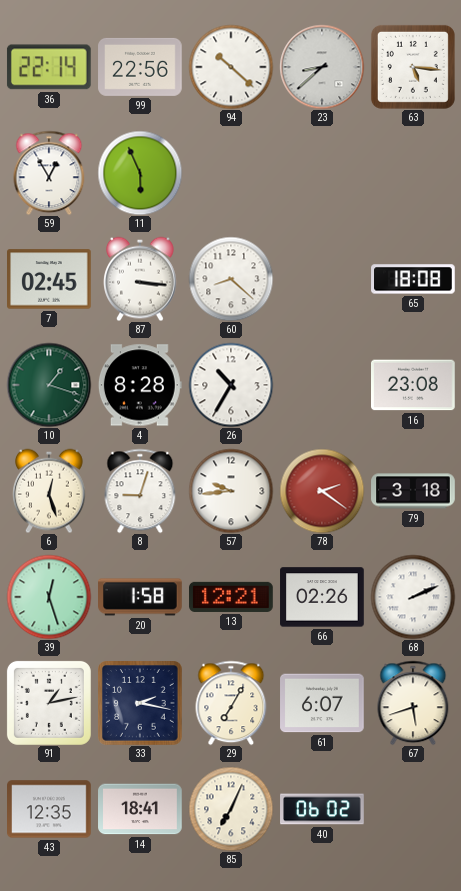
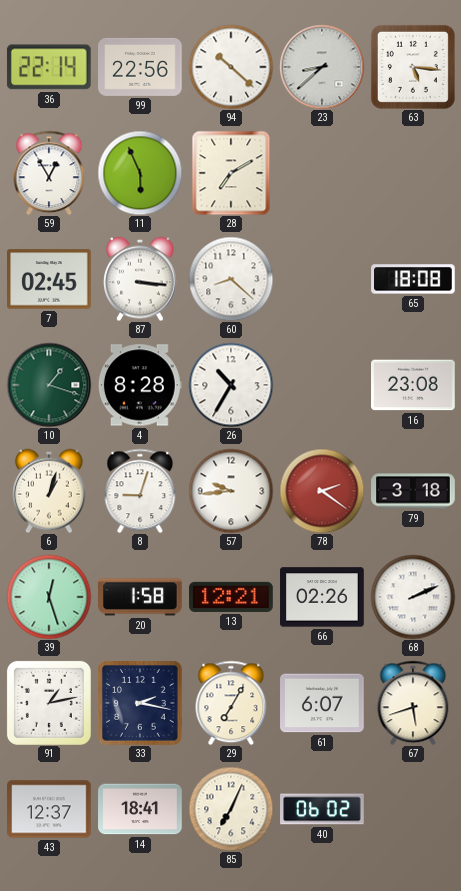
28: none -> 7:10 (231, 173)
6: 12:27 -> 1:03 (50, 491)
43: 12:35 -> 12:37 (49, 809)
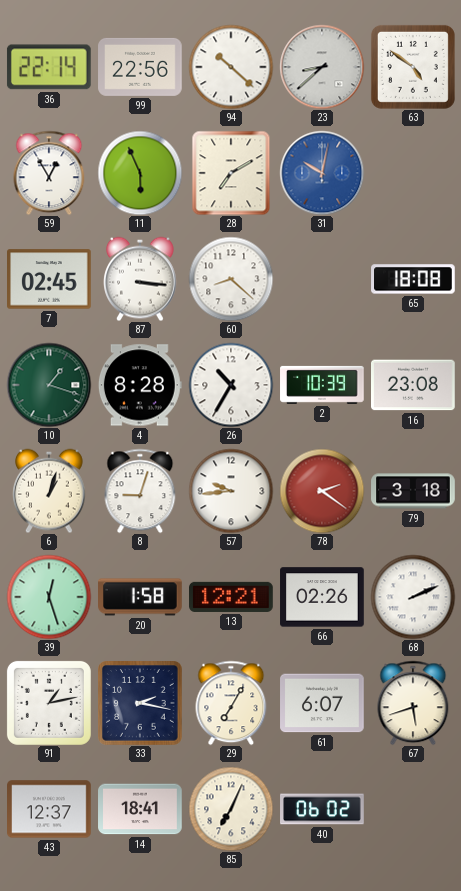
63: 5:16 -> 4:51 (413, 67)
31: none -> 10:02 (322, 173)
2: none -> 10:39 (322, 385)
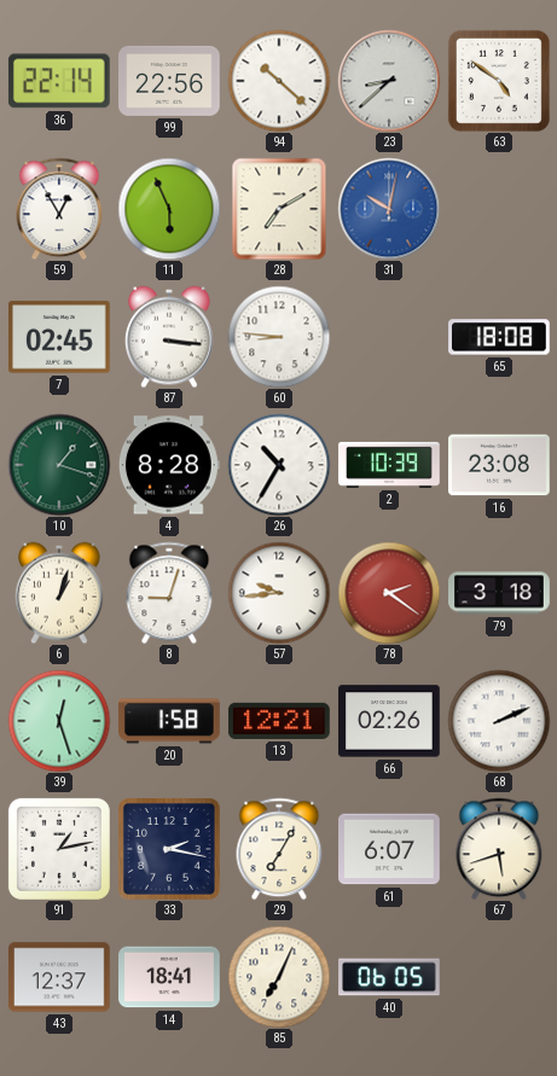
60: 8:22 -> 8:46 (279, 337)
40: 06:02 -> 06:05 (389, 977)
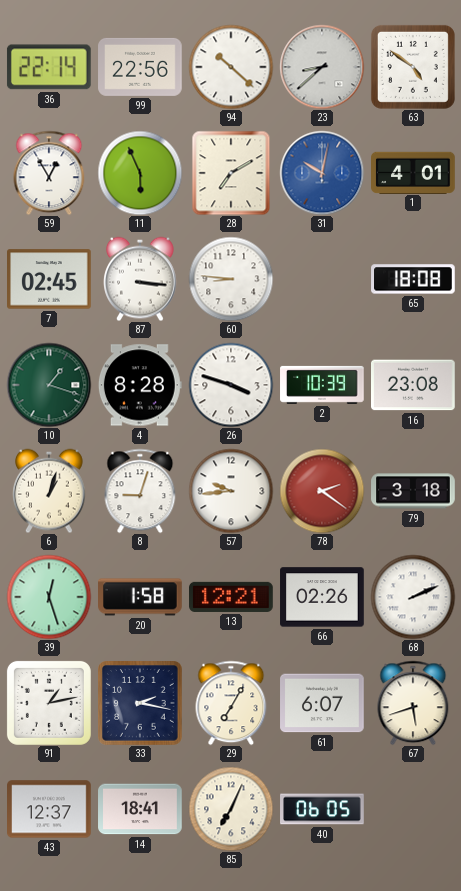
1: none -> 4:01 (413, 172)
26: 10:35 -> 3:48 (231, 385)
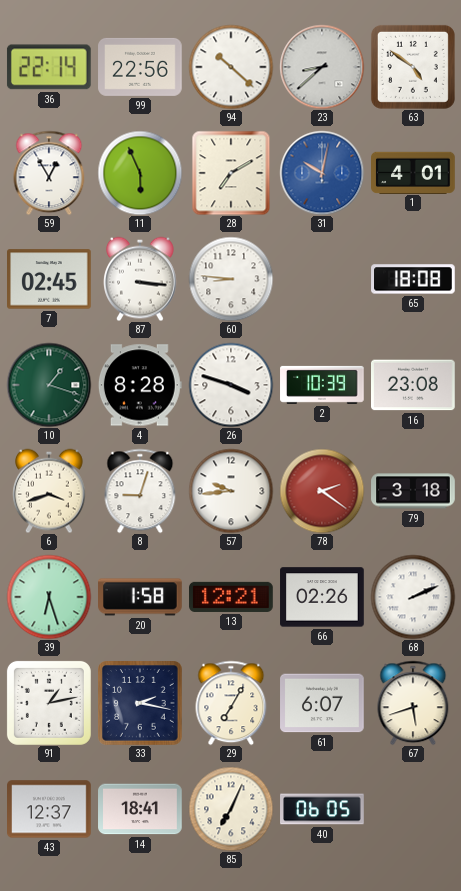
6: 1:03 -> 3:42 (50, 491)
39: 12:27 -> 6:27 (49, 597)
